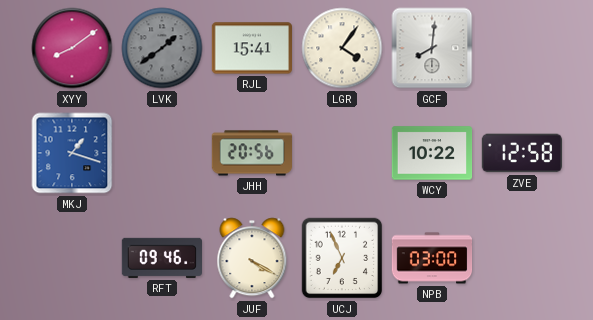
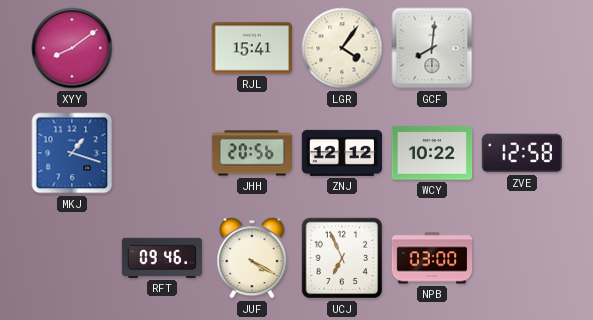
LVK: 1:39 -> none (162, 48)
ZNJ: none -> 12:12 (341, 153)
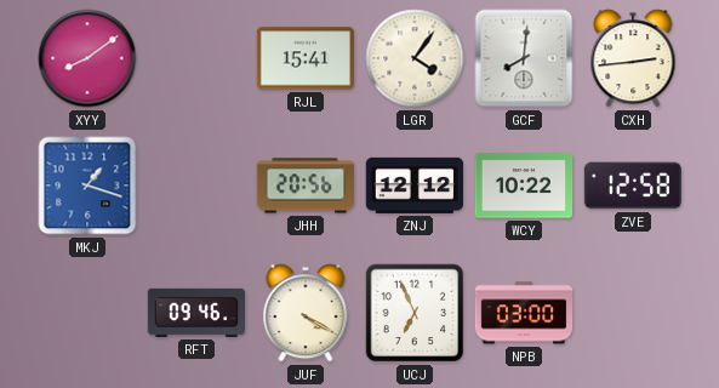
CXH: none -> 2:44 (633, 58)
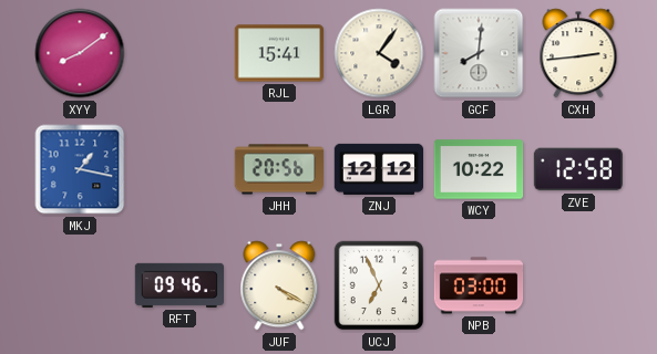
MKJ: 1:18 -> 1:17 (80, 169)
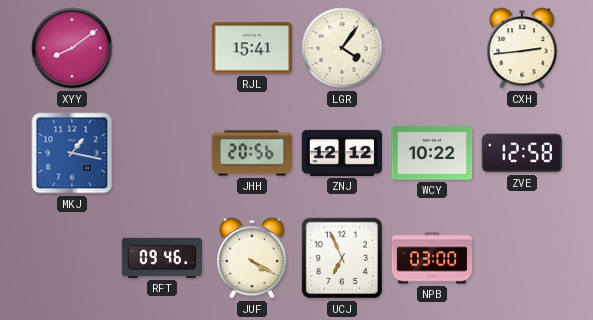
GCF: 8:01 -> none (479, 53)
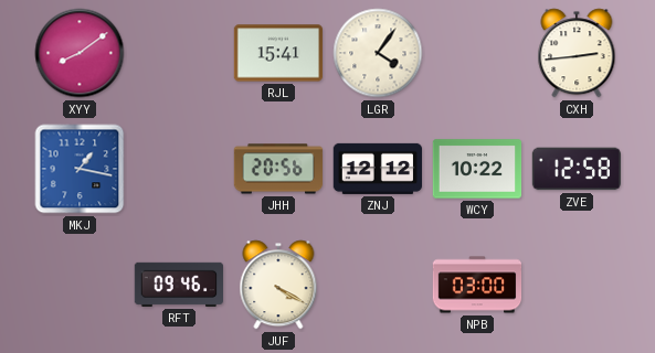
UCJ: 6:56 -> none (342, 258)
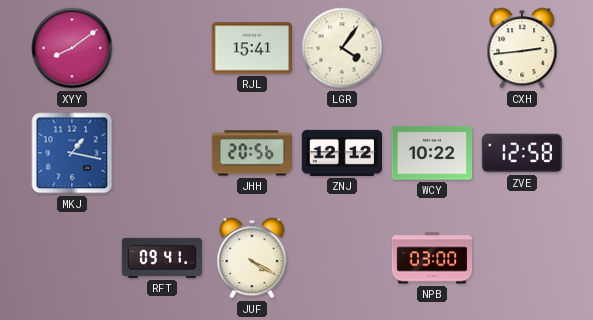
RFT: 09:46 -> 09:41 (161, 258)
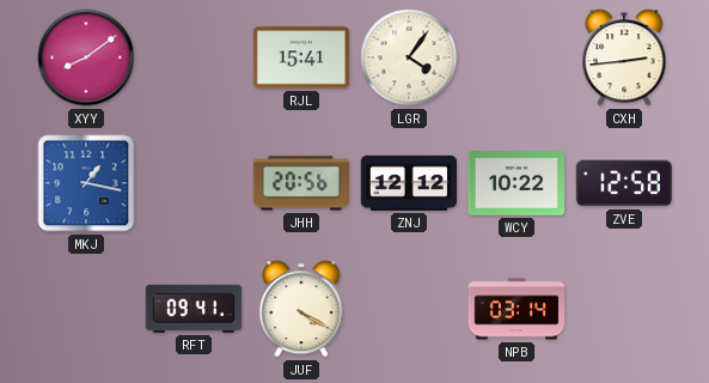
NPB: 03:00 -> 03:14 (517, 309)
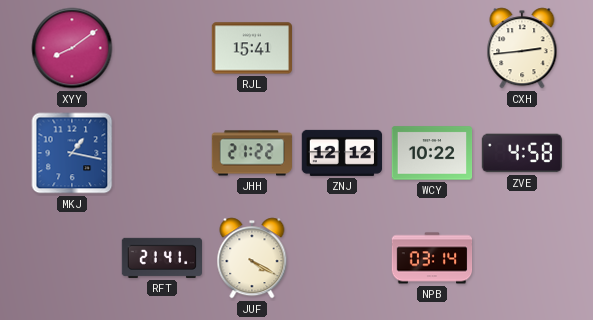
LGR: 4:06 -> none (409, 57)
JHH: 20:56 -> 21:22 (252, 153)
ZVE: 12:58 -> 4:58 (521, 153)
RFT: 09:41 -> 21:41 (161, 258)
